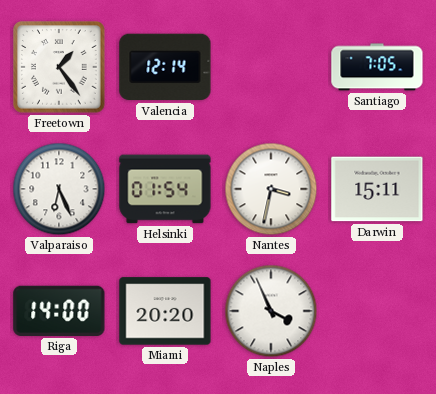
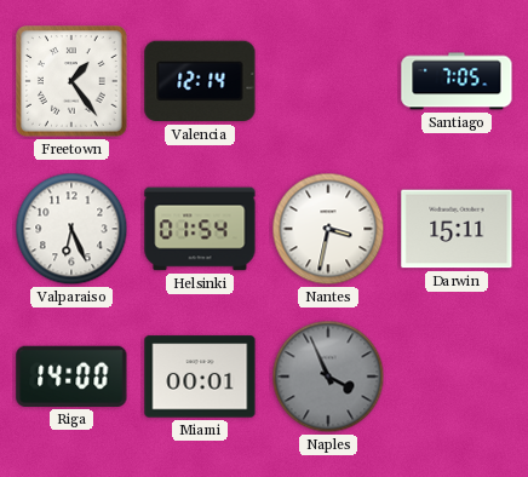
Miami: 20:20 -> 00:01 (200, 377)
Naples dial: white -> grey (328, 377)
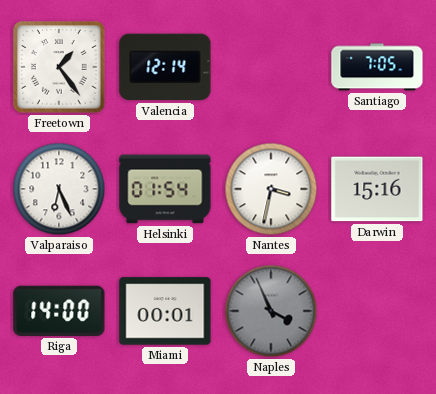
Darwin: 15:11 -> 15:16 (377, 189)
